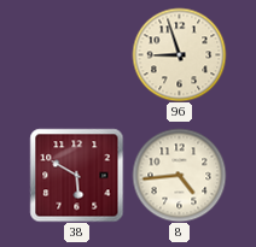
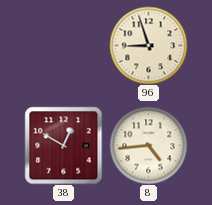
38: 5:50 -> 12:50 (63, 145)
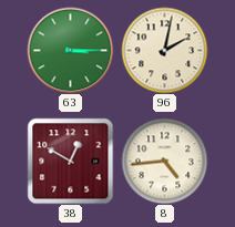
63: none -> 3:15 (70, 50)
96: 8:57 -> 2:02 (164, 50)
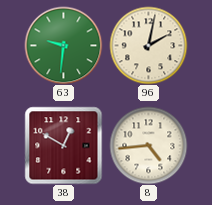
63: 3:15 -> 9:31 (63, 45)
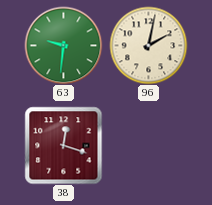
38: 12:50 -> 12:18 (63, 145)
8: 4:44 -> none (148, 145)
